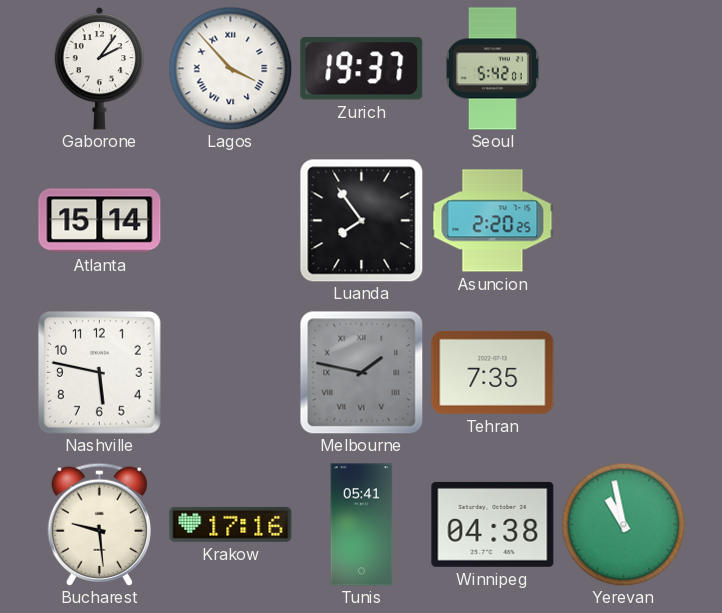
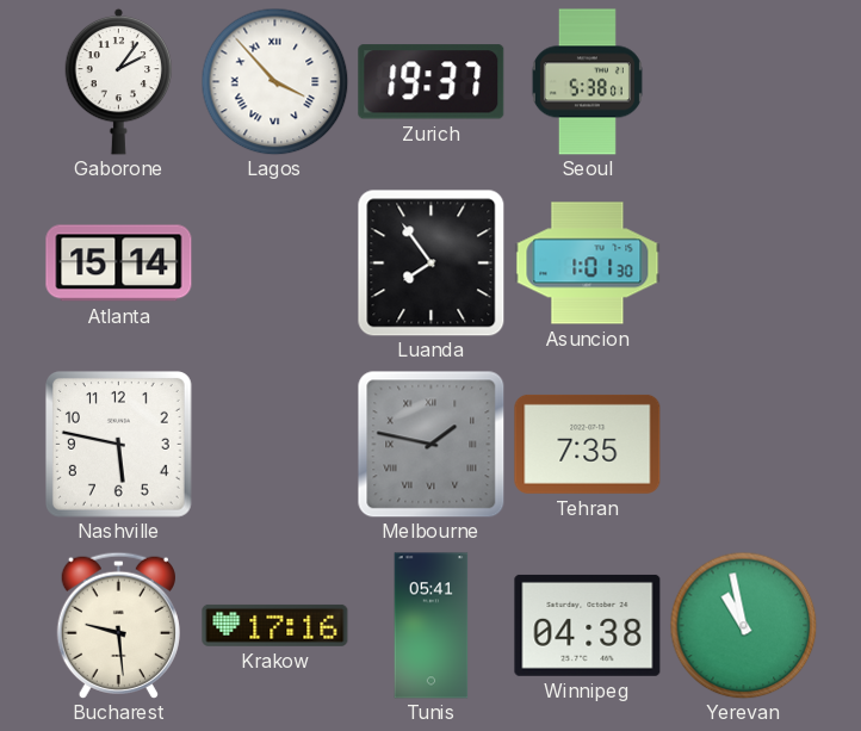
Seoul: 5:42 -> 5:38 (587, 82)
Asuncion: 2:20 -> 1:01 (588, 264)
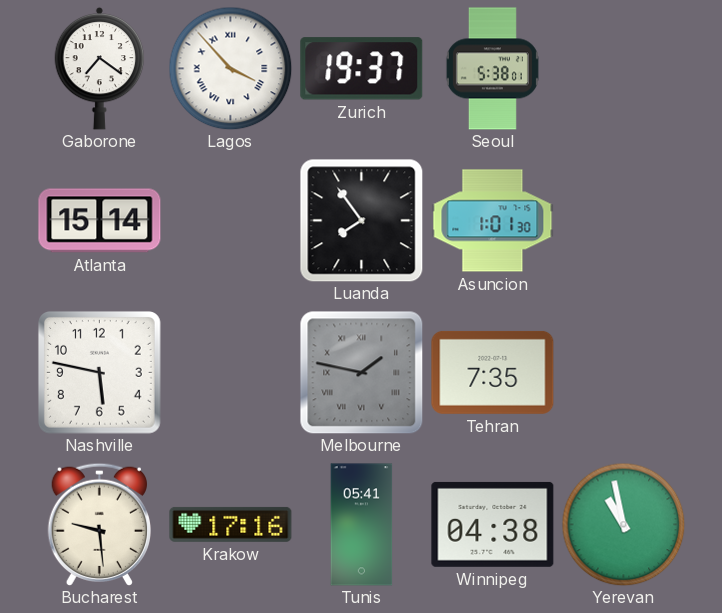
Gaborone: 2:06 -> 7:21 (100, 68)
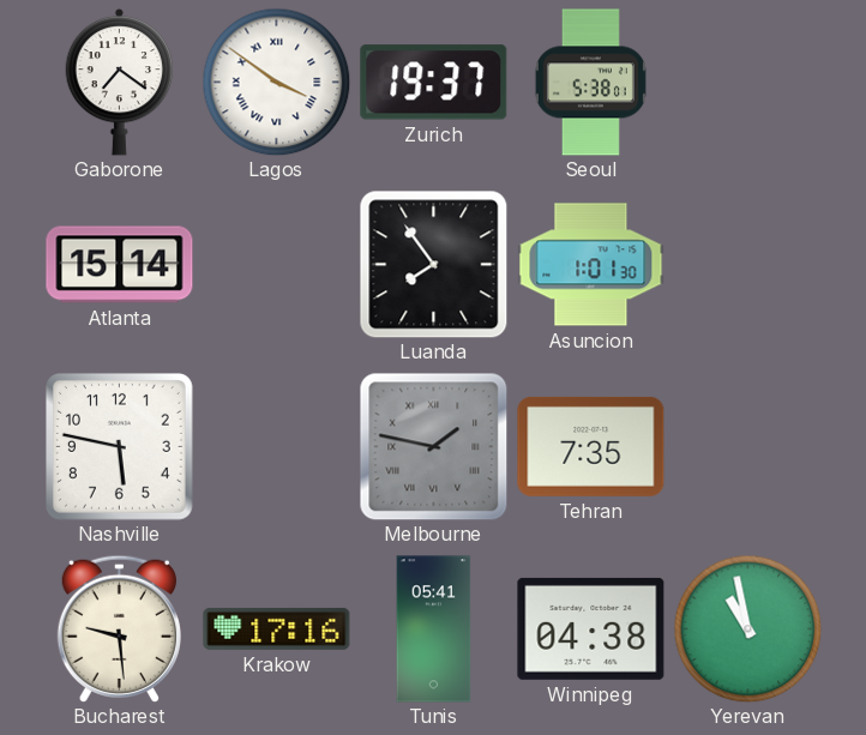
Lagos: 3:53 -> 3:51 (276, 82)
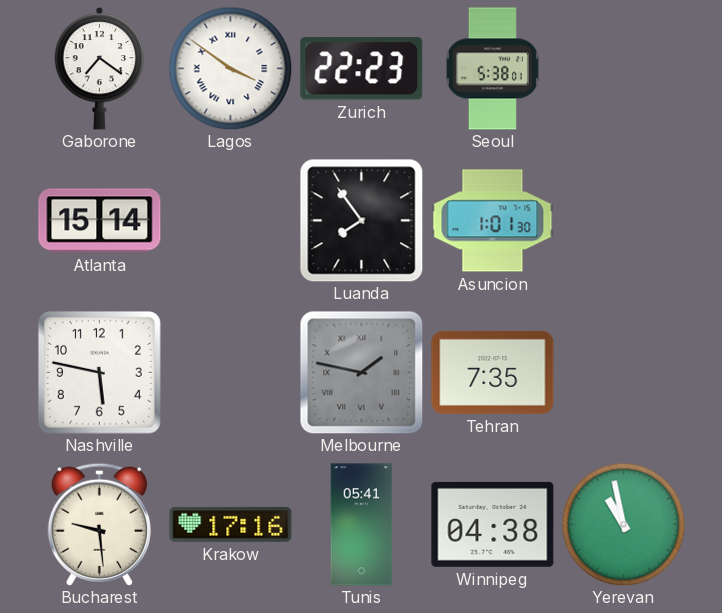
Zurich: 19:37 -> 22:23 (362, 69)
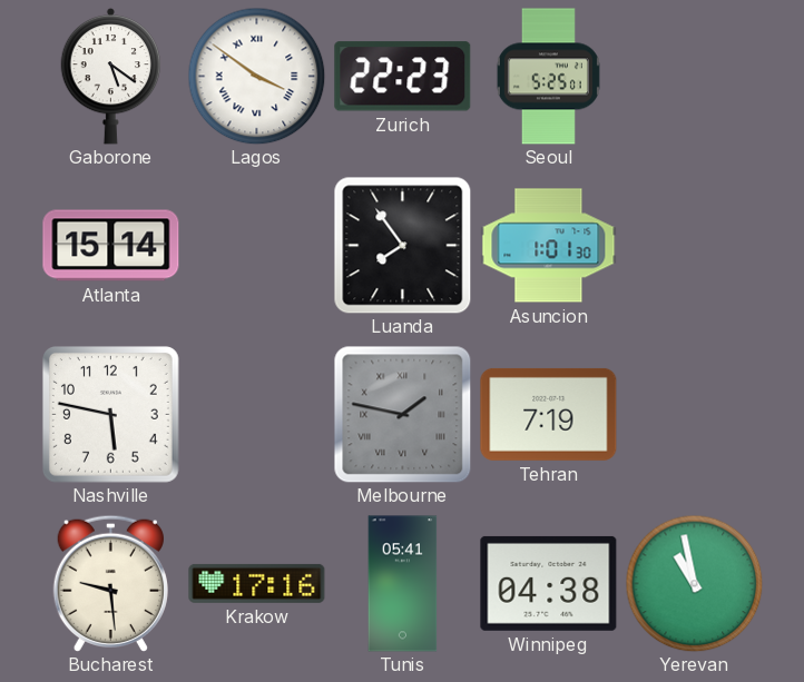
Gaborone: 7:21 -> 5:21 (111, 76)
Seoul: 5:38 -> 5:25 (548, 77)
Tehran: 7:35 -> 7:19 (549, 414)
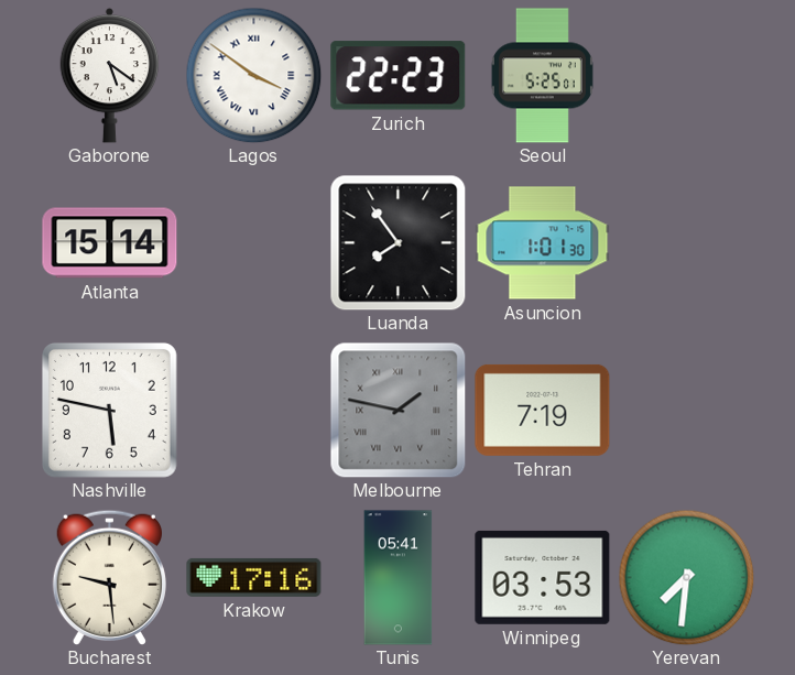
Winnipeg: 04:38 -> 03:53 (543, 577)
Yerevan: 10:58 -> 7:31 (686, 577)
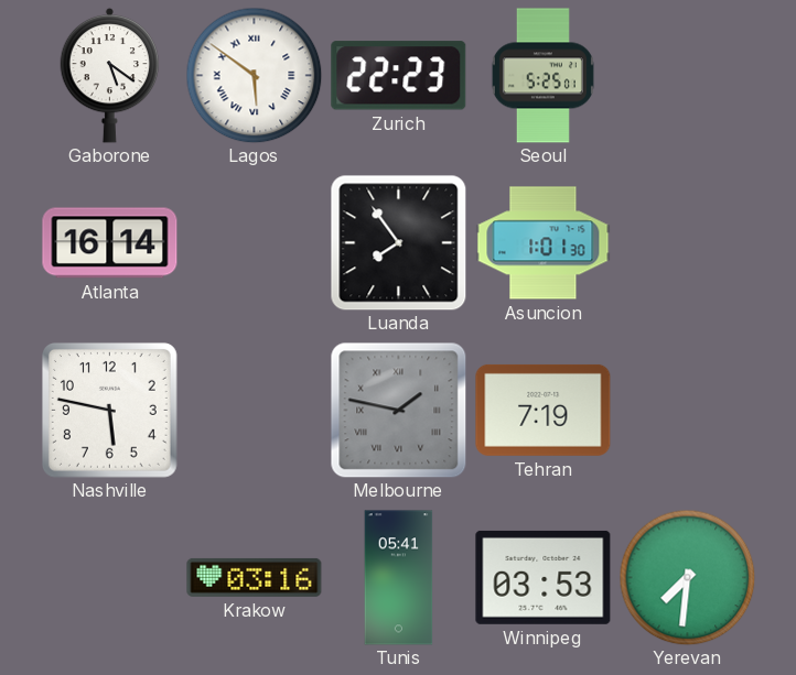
Lagos: 3:51 -> 5:51 (254, 75)
Atlanta: 15:14 -> 16:14 (110, 243)
Bucharest: 9:29 -> none (109, 577)
Krakow: 17:16 -> 03:16 (255, 577)
